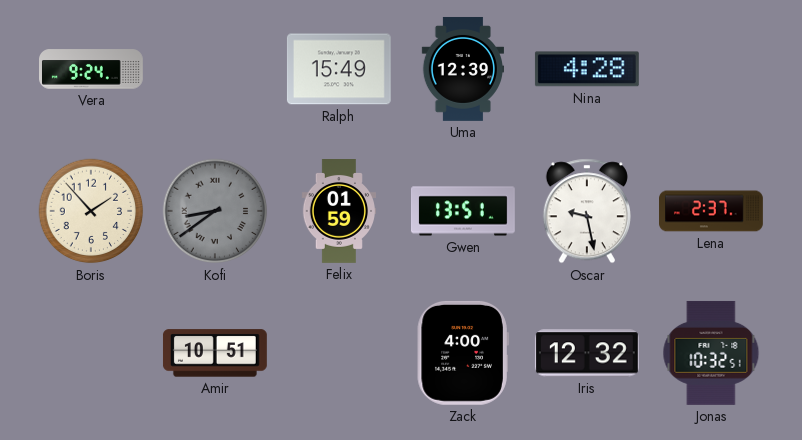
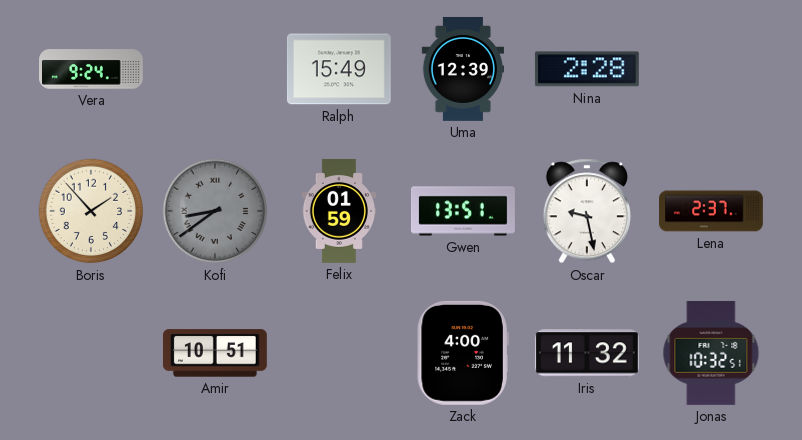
Nina: 4:28 -> 2:28 (587, 69)
Iris: 12:32 -> 11:32 (587, 353)
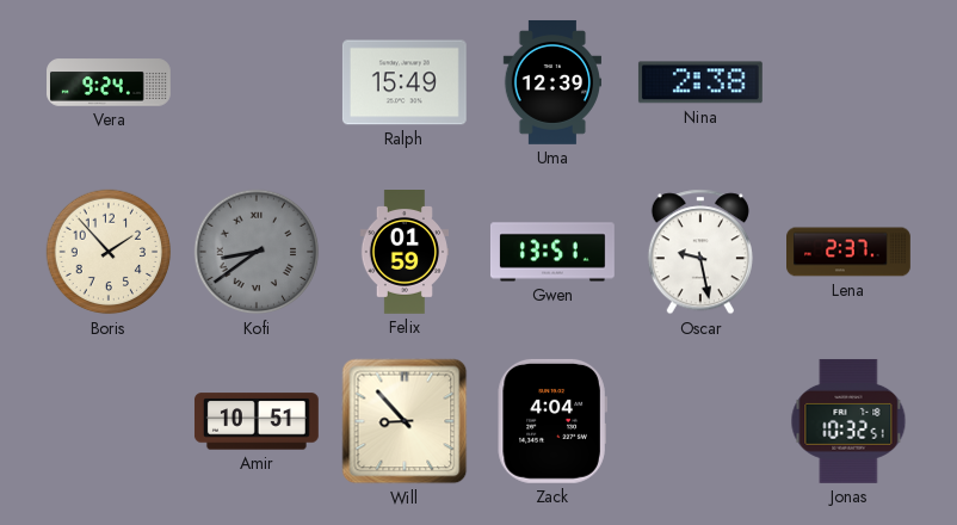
Nina: 2:28 -> 2:38 (700, 82)
Will: none -> 8:53 (405, 421)
Zack: 4:00 -> 4:04 (552, 421)
Iris: 11:32 -> none (587, 353)
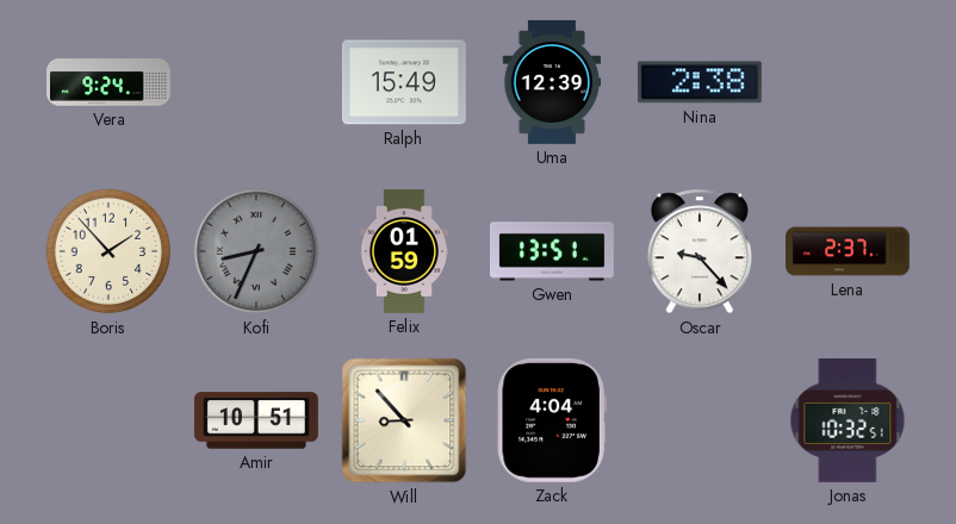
Kofi: 8:39 -> 8:34 (256, 251)
Oscar: 9:28 -> 9:23 (700, 251)
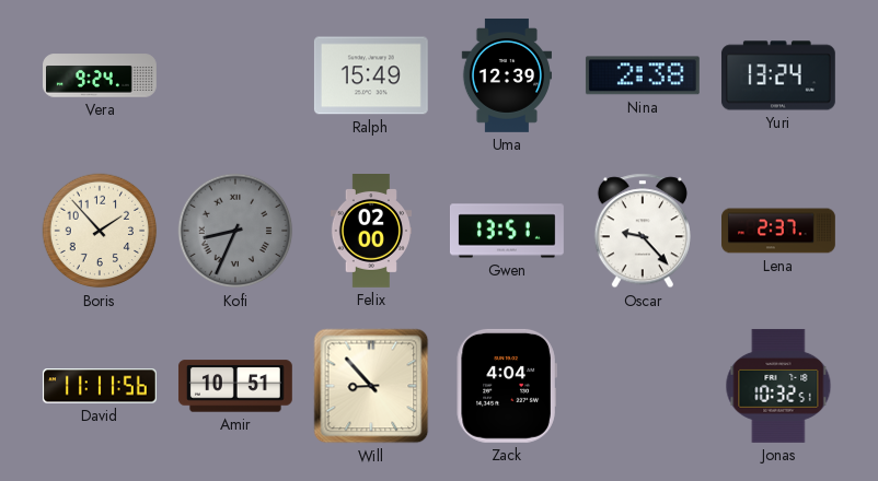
Yuri: none -> 13:24 (778, 75)
Felix: 01:59 -> 02:00 (370, 232)
David: none -> 11:11 (100, 386)
